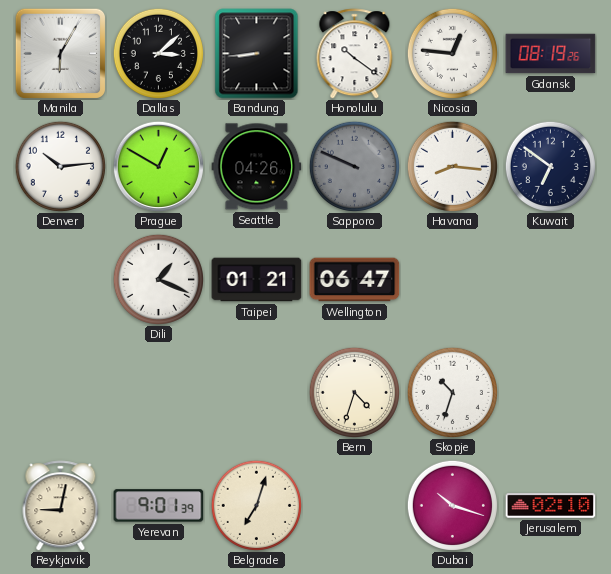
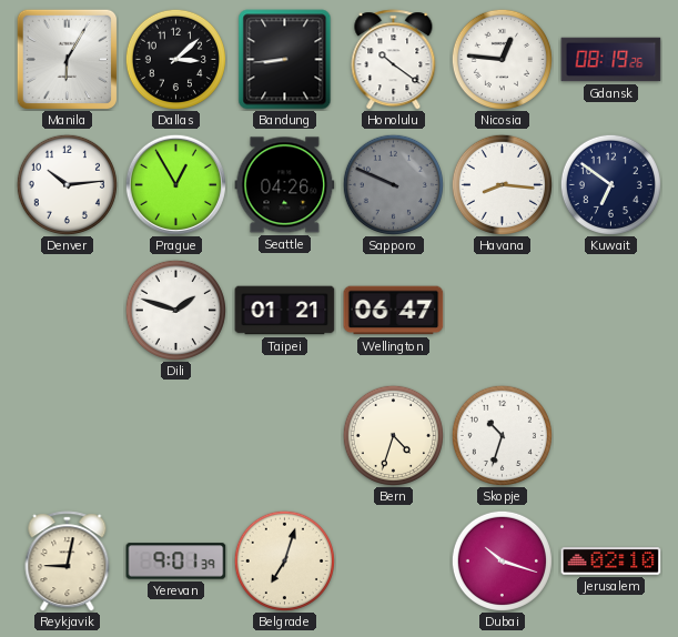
Prague: 12:50 -> 12:55 (175, 184)
Dili: 1:19 -> 1:48 (175, 310)
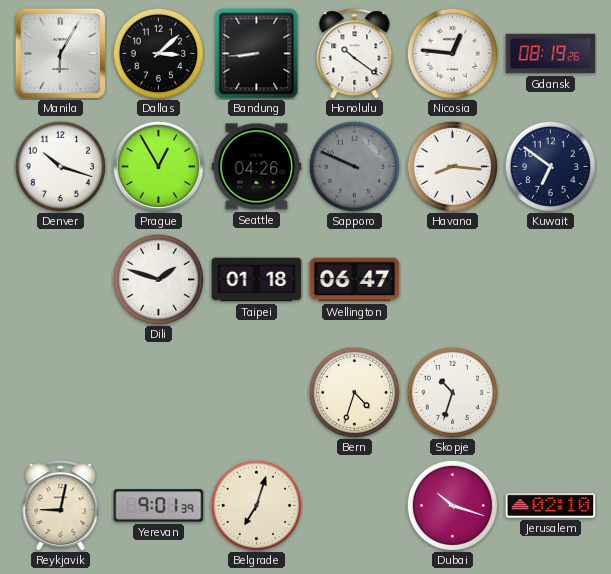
Denver: 10:14 -> 10:18 (60, 166)
Taipei: 01:21 -> 01:18 (257, 280)
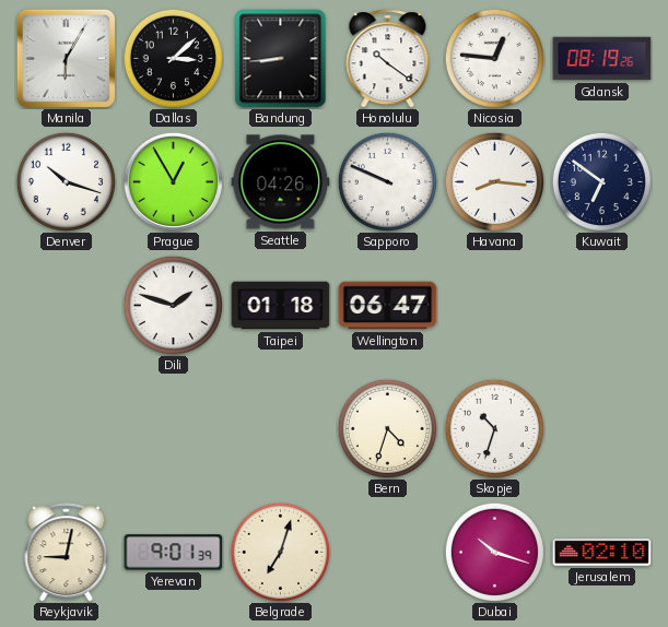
Sapporo dial: grey -> white (387, 181)
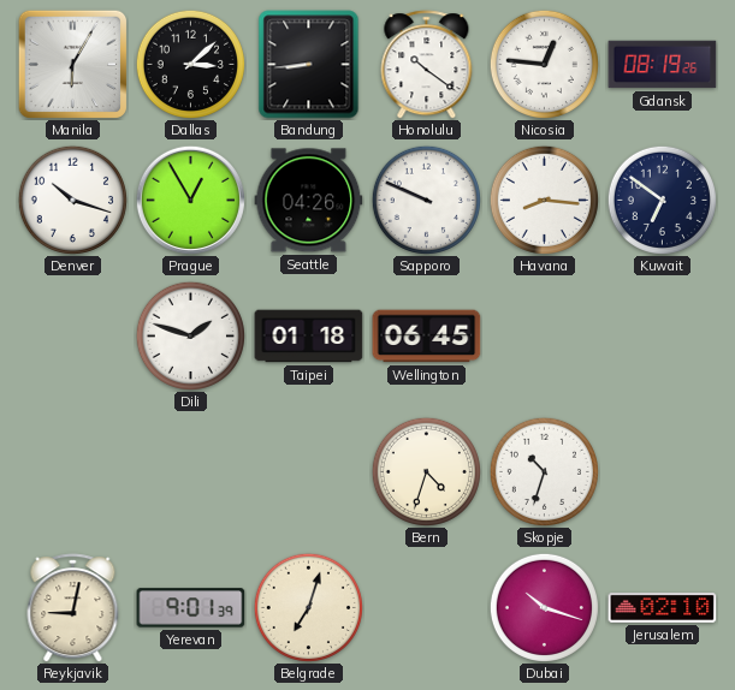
Wellington: 06:47 -> 06:45 (427, 337)
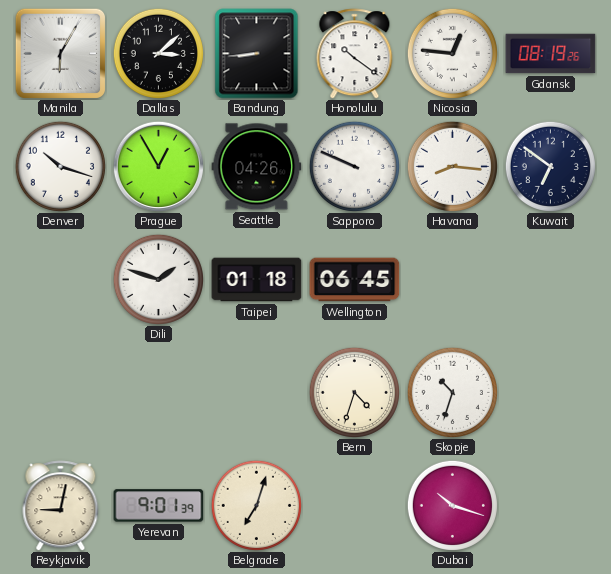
Jerusalem: 02:10 -> none (663, 608)
